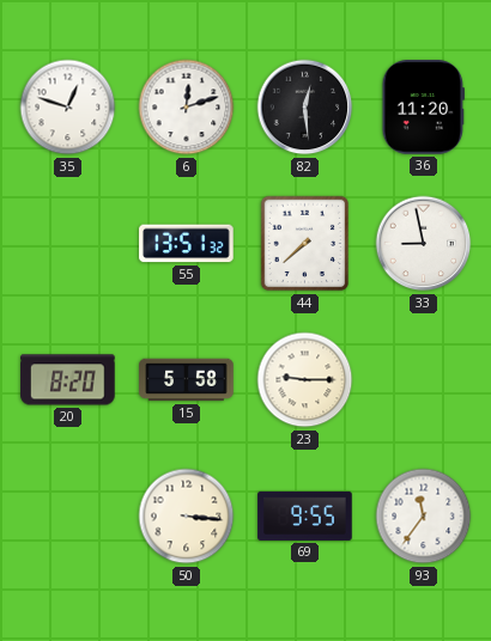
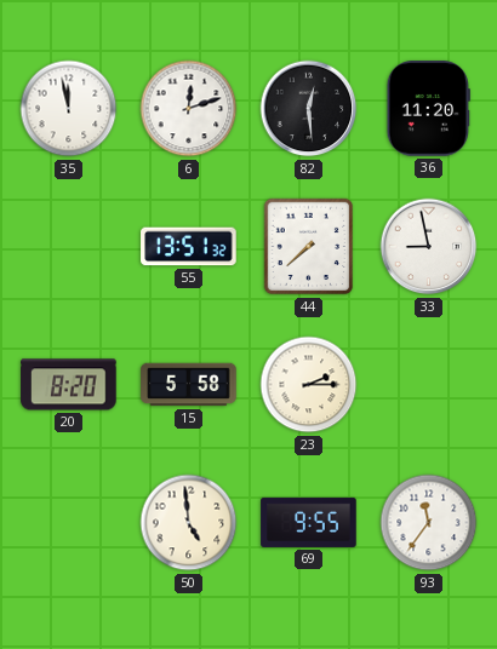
35: 12:48 -> 11:58 (69, 109)
23: 9:15 -> 2:15 (309, 385)
50: 3:16 -> 4:59 (189, 523)
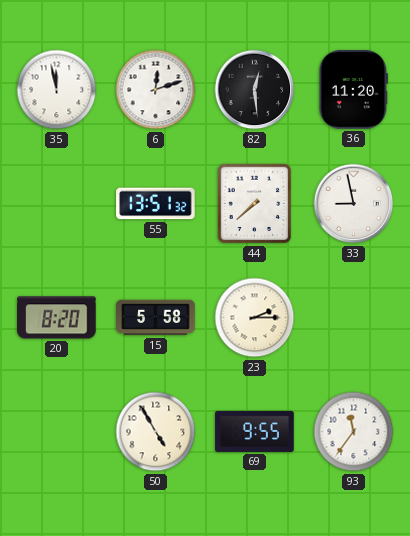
50: 4:59 -> 4:55 (156, 432)
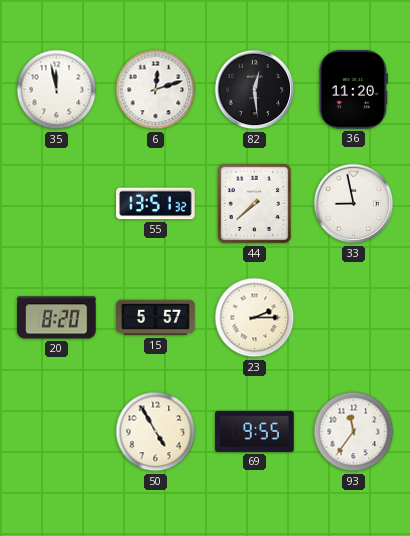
15: 5:58 -> 5:57 (156, 318)
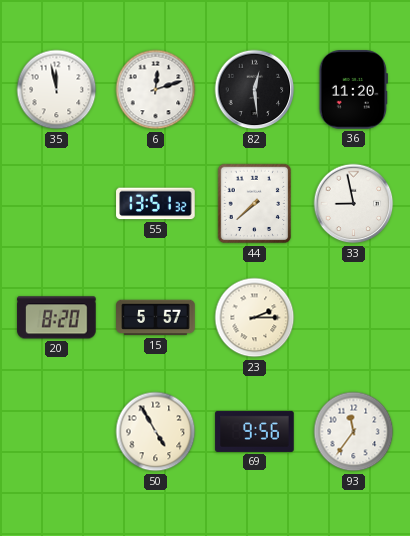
69: 9:55 -> 9:56 (255, 431)
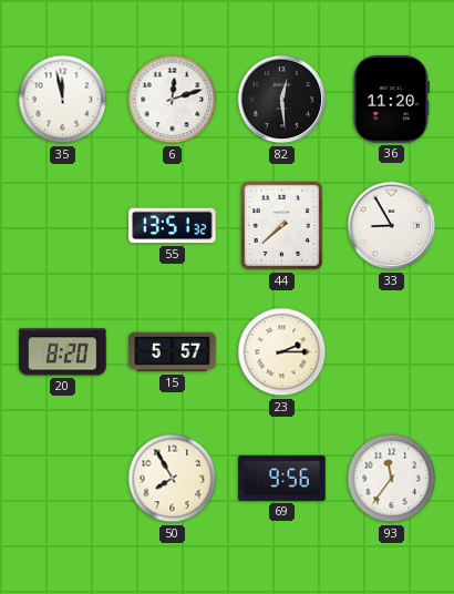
33: 8:58 -> 8:55 (392, 226)
50: 4:55 -> 7:55 (173, 479)
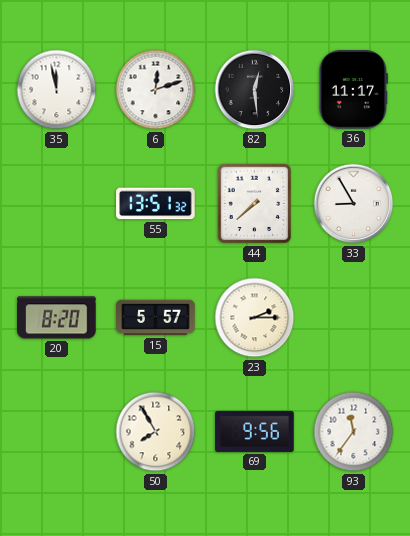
36: 11:20 -> 11:17 (353, 90)
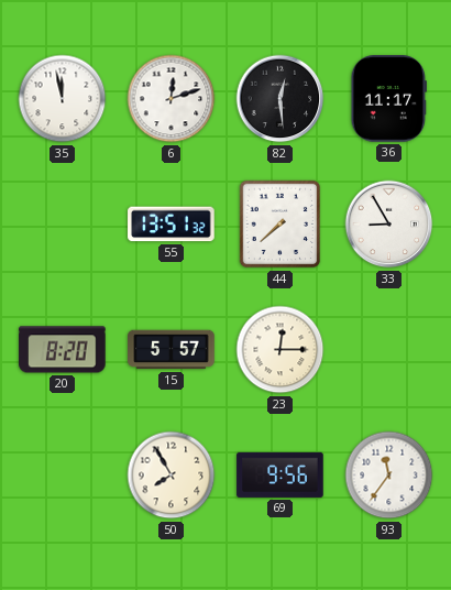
23: 2:15 -> 12:15 (280, 350)
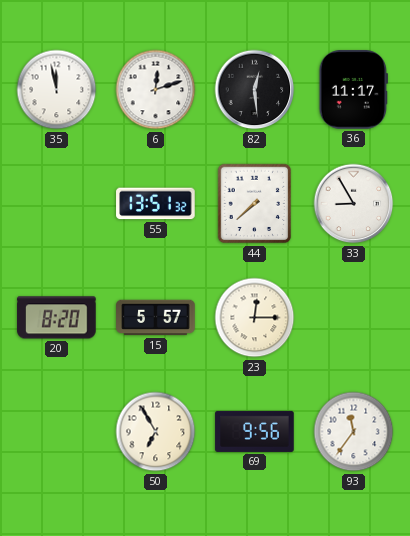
50: 7:55 -> 6:55 (156, 432)
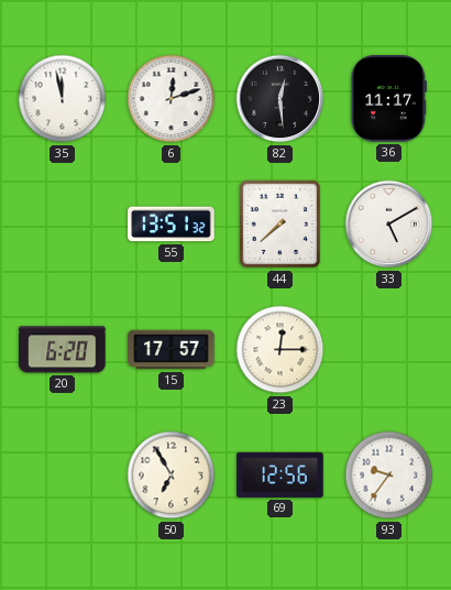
33: 8:55 -> 5:10 (389, 225)
20: 8:20 -> 6:20 (63, 350)
15: 5:57 -> 17:57 (172, 350)
69: 9:56 -> 12:56 (280, 474)
93: 11:36 -> 9:36 (389, 476)
